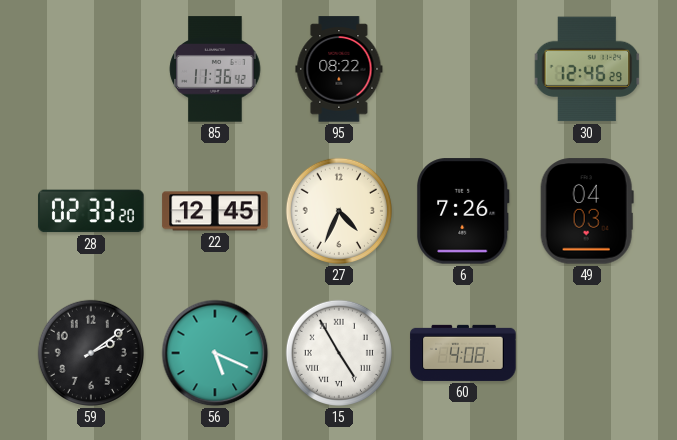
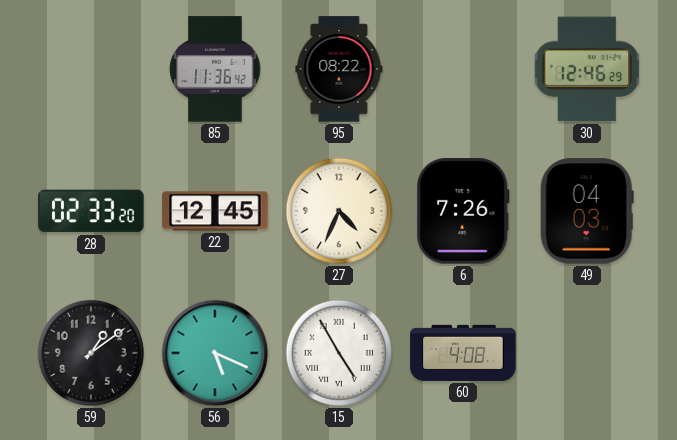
59: 2:09 -> 1:09 (91, 353)
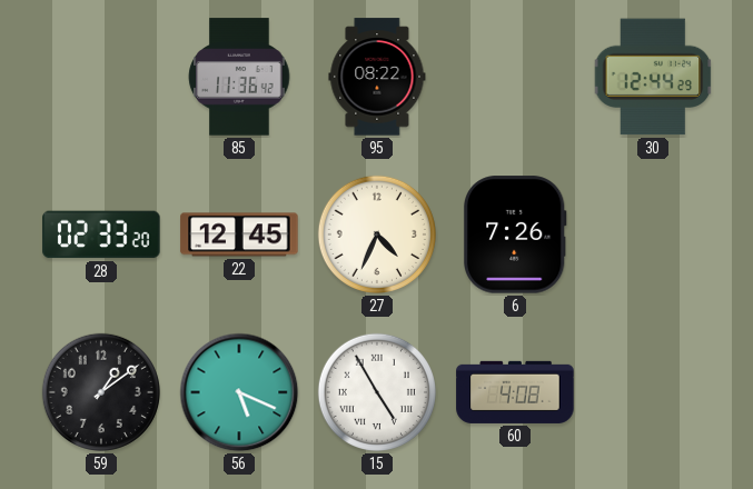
30: 12:46 -> 12:44 (653, 77)
49: 04:03 -> none (587, 211)
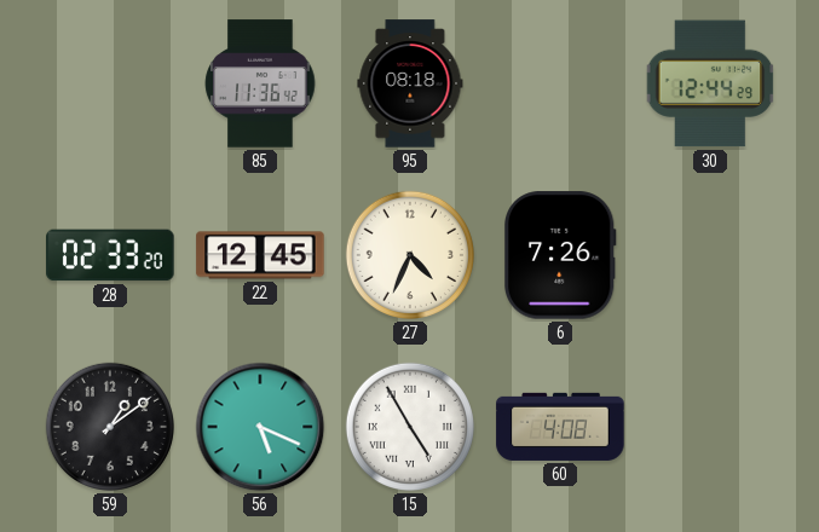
95: 08:22 -> 08:18 (410, 83)
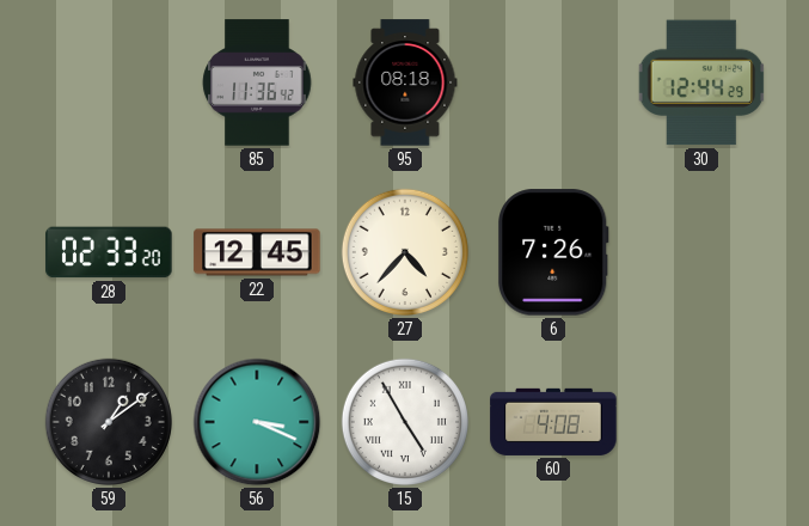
27: 4:34 -> 4:37 (405, 252)
56: 5:19 -> 3:19 (257, 422)
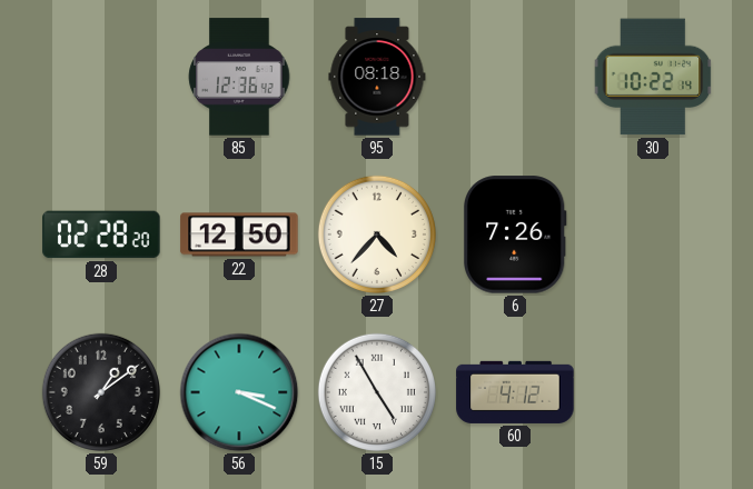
85: 11:36 -> 12:36 (239, 77)
30: 12:44 -> 10:22 (653, 77)
28: 02:33 -> 02:28 (101, 234)
22: 12:45 -> 12:50 (239, 234)
60: 4:08 -> 4:12 (515, 392)
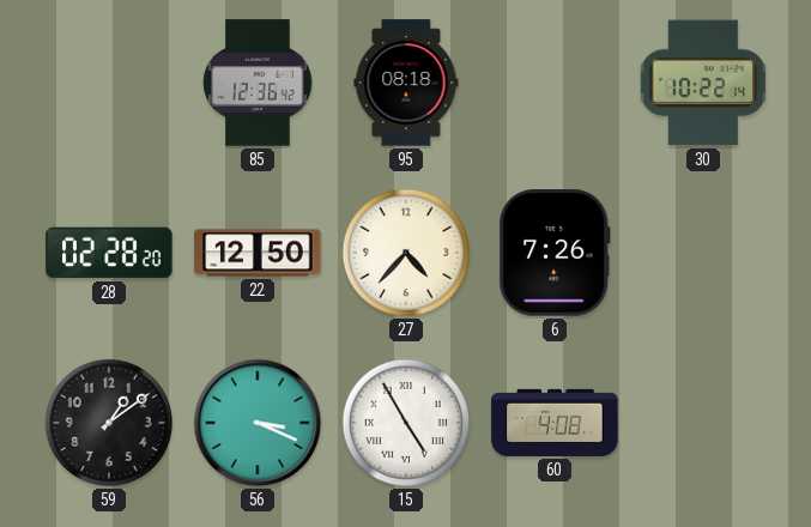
60: 4:12 -> 4:08 (555, 423)
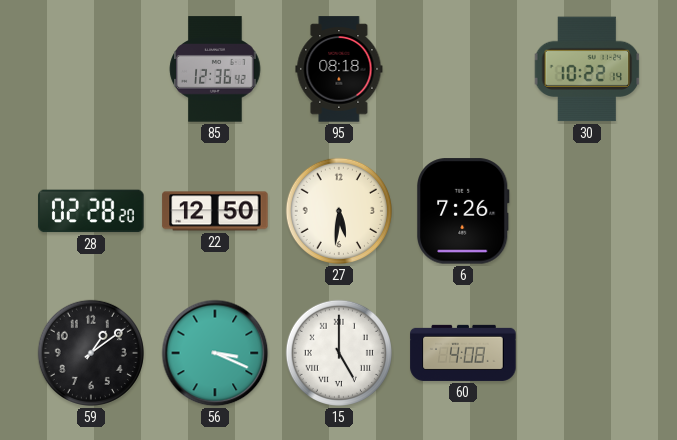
27: 4:37 -> 5:31 (339, 211)
15: 4:55 -> 5:00 (339, 353)
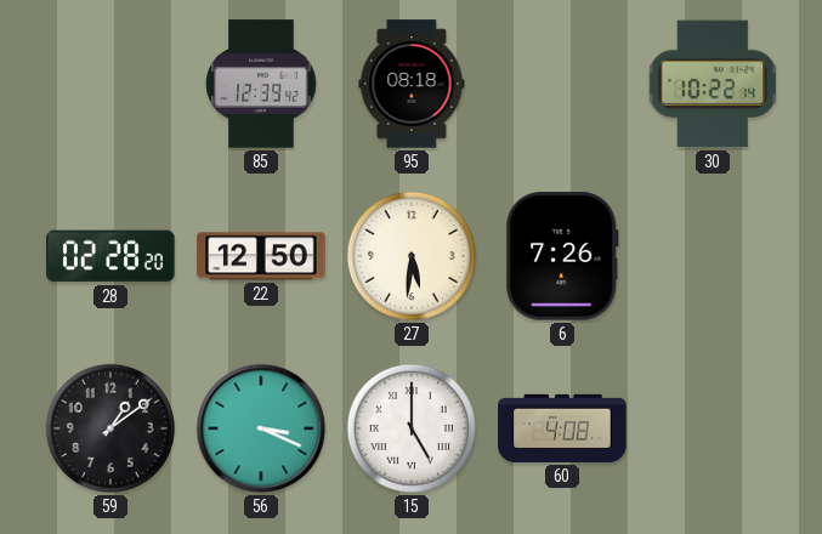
85: 12:36 -> 12:39 (261, 84)
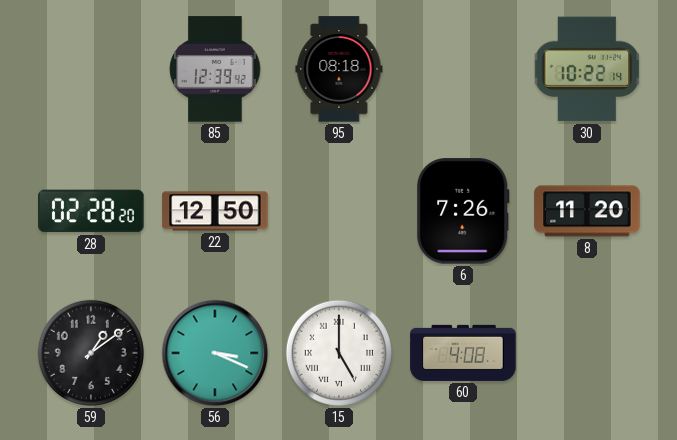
27: 5:31 -> none (412, 256)
8: none -> 11:20 (587, 211)
